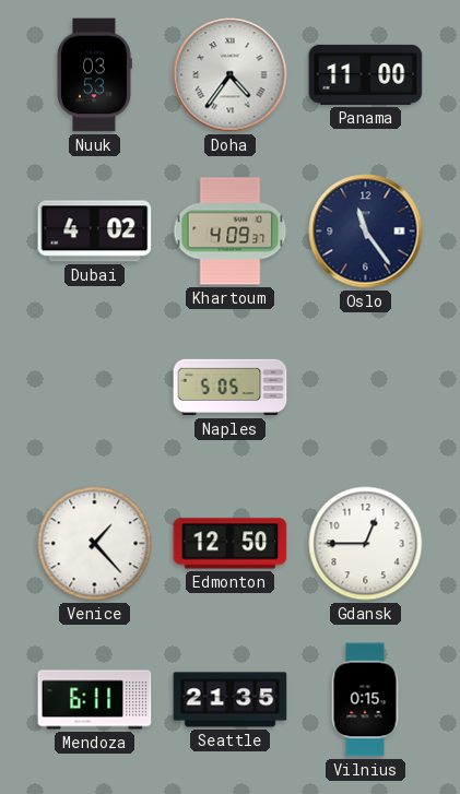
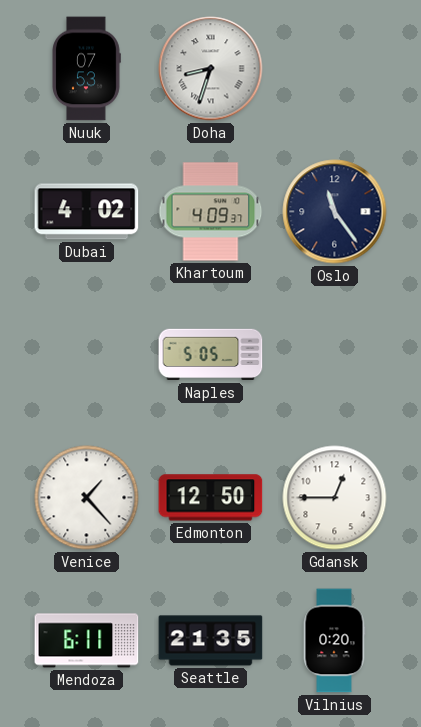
Nuuk: 03:53 -> 07:53 (86, 69)
Doha: 4:36 -> 8:33 (211, 69)
Panama: 11:00 -> none (366, 74)
Vilnius: 0:15 -> 0:20 (334, 641)
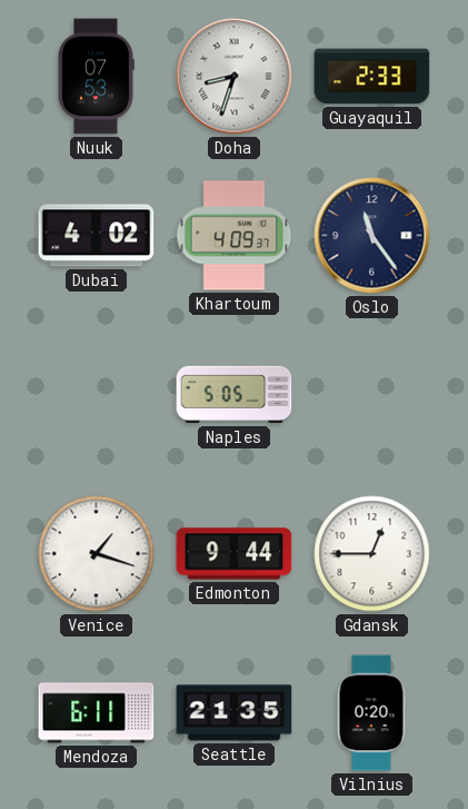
Guayaquil: none -> 2:33 (372, 77)
Venice: 1:23 -> 1:18 (97, 554)
Edmonton: 12:50 -> 9:44 (235, 554)
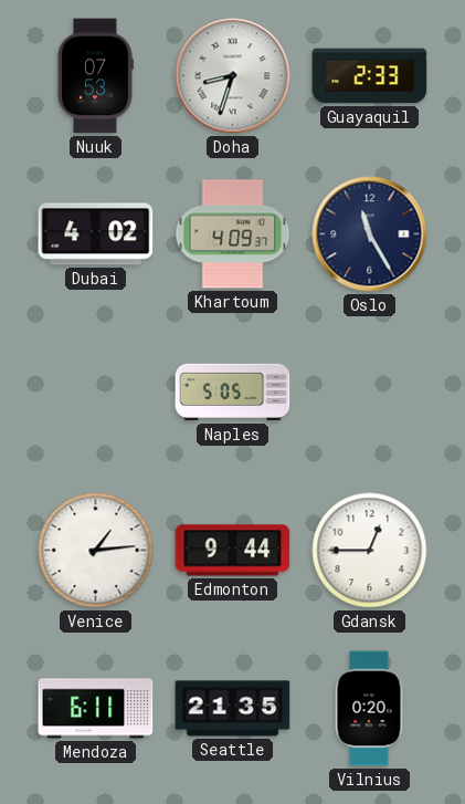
Oslo: 11:24 -> 11:25 (370, 234)
Venice: 1:18 -> 1:14 (96, 551)
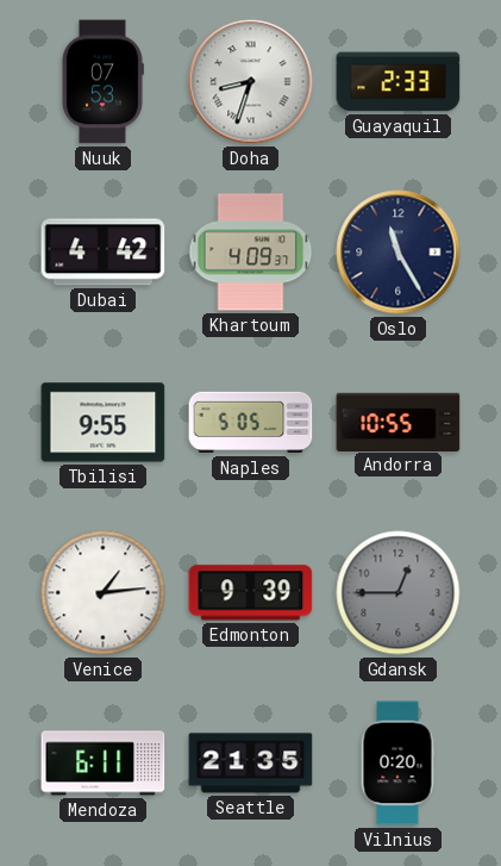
Dubai: 4:02 -> 4:42 (104, 253)
Tbilisi: none -> 9:55 (104, 423)
Andorra: none -> 10:55 (399, 422)
Edmonton: 9:44 -> 9:39 (251, 593)
Gdansk dial: white -> grey (399, 593)
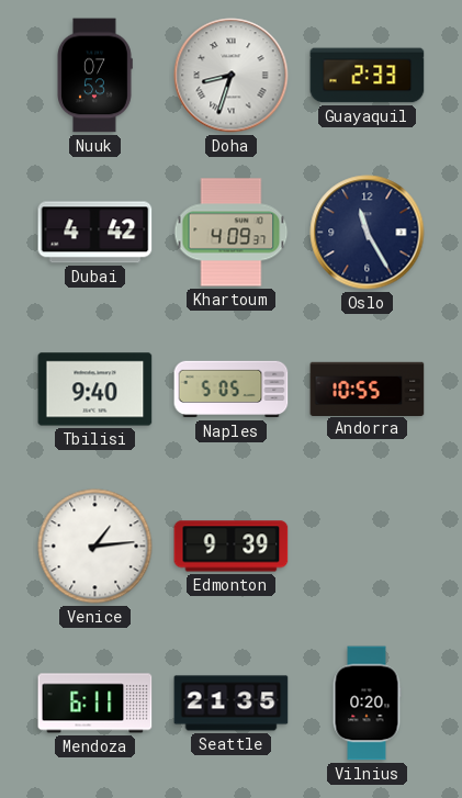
Tbilisi: 9:55 -> 9:40 (95, 390)
Gdansk: 12:45 -> none (399, 593)
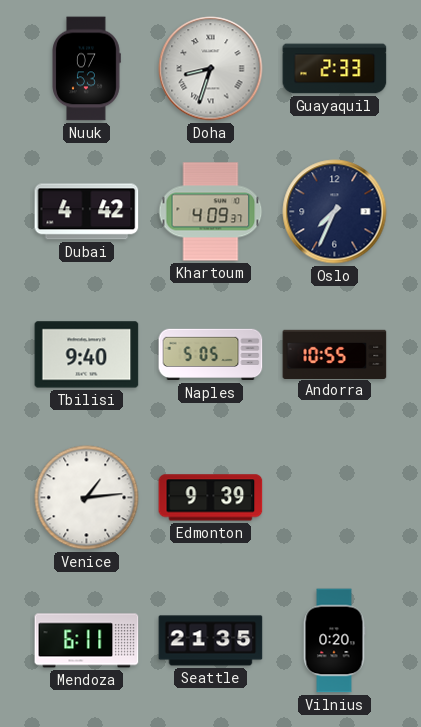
Oslo: 11:25 -> 7:34 (335, 212)
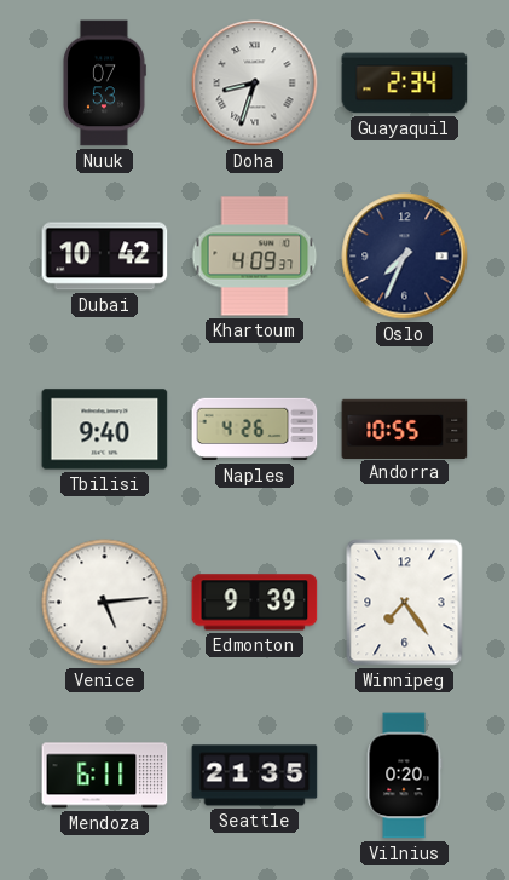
Guayaquil: 2:33 -> 2:34 (405, 84)
Dubai: 4:42 -> 10:42 (105, 257)
Naples: 5:05 -> 4:26 (255, 430)
Venice: 1:14 -> 5:14 (105, 603)
Winnipeg: none -> 7:24 (405, 603)
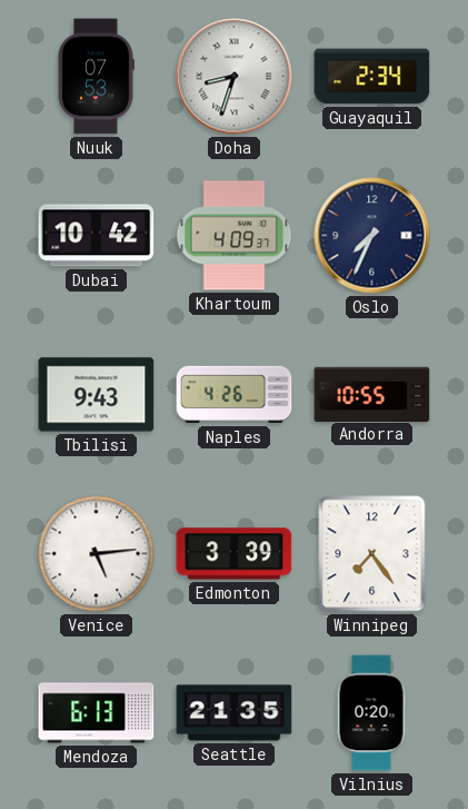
Tbilisi: 9:40 -> 9:43 (97, 395)
Edmonton: 9:39 -> 3:39 (235, 554)
Mendoza: 6:11 -> 6:13 (97, 713)
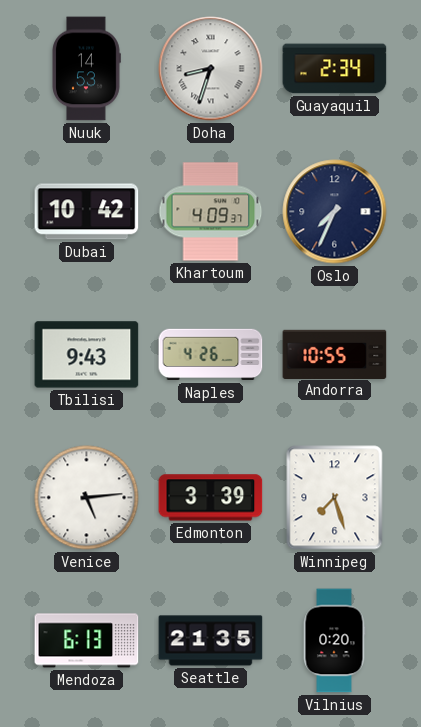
Nuuk: 07:53 -> 14:53 (86, 69)
Winnipeg: 7:24 -> 7:27 (335, 498)
